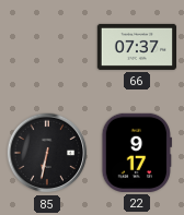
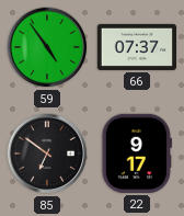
59: none -> 4:54 (47, 47)
85: 6:32 -> 6:51 (47, 154)
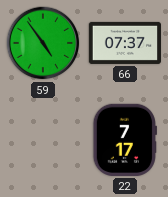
85: 6:51 -> none (47, 154)
22: 9:17 -> 7:17 (124, 140)
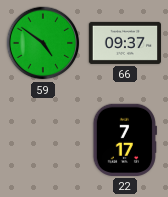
59: 4:54 -> 4:51 (43, 43)
66: 07:37 -> 09:37 (124, 43)
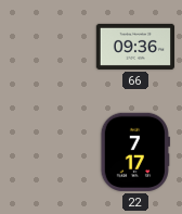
59: 4:51 -> none (43, 43)
66: 09:37 -> 09:36 (134, 47)
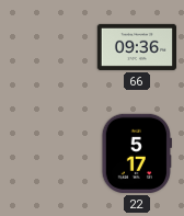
22: 7:17 -> 5:17 (136, 154)
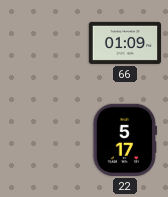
66: 09:36 -> 01:09 (124, 43)
